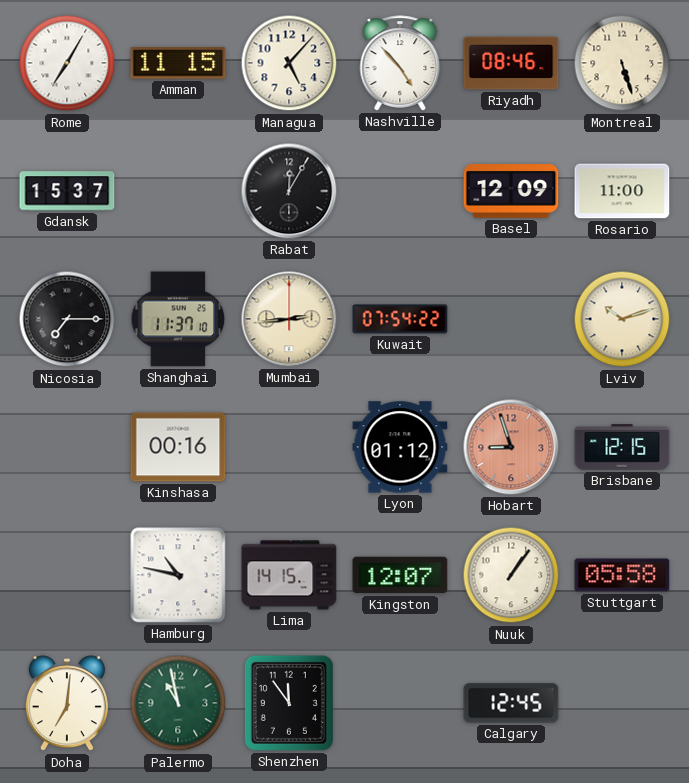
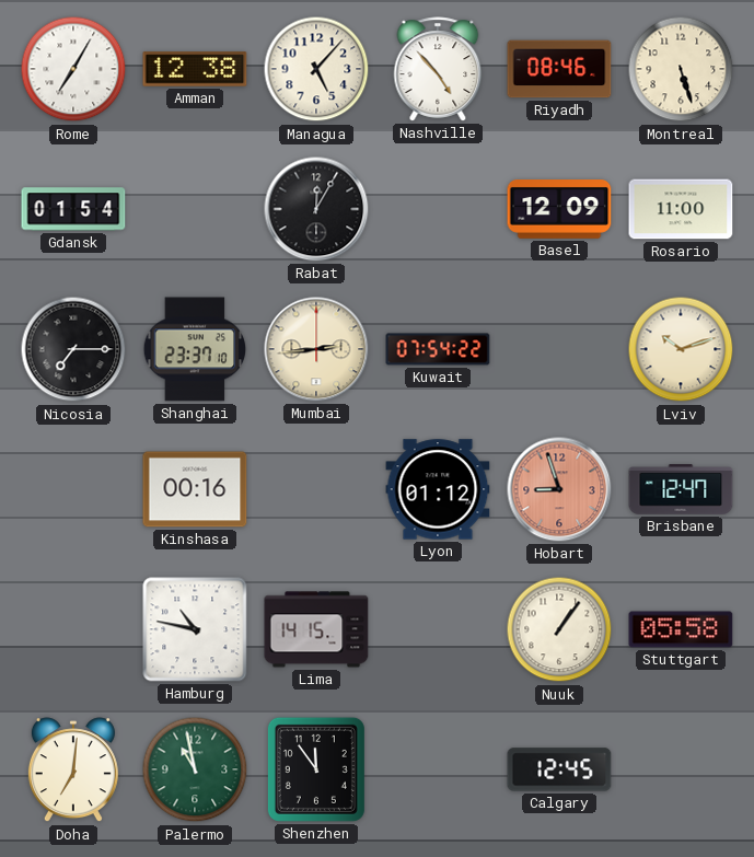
Amman: 11:15 -> 12:38 (195, 69)
Gdansk: 15:37 -> 01:54 (73, 209)
Shanghai: 11:37 -> 23:37 (195, 349)
Brisbane: 12:15 -> 12:47 (681, 489)
Kingston: 12:07 -> none (400, 575)
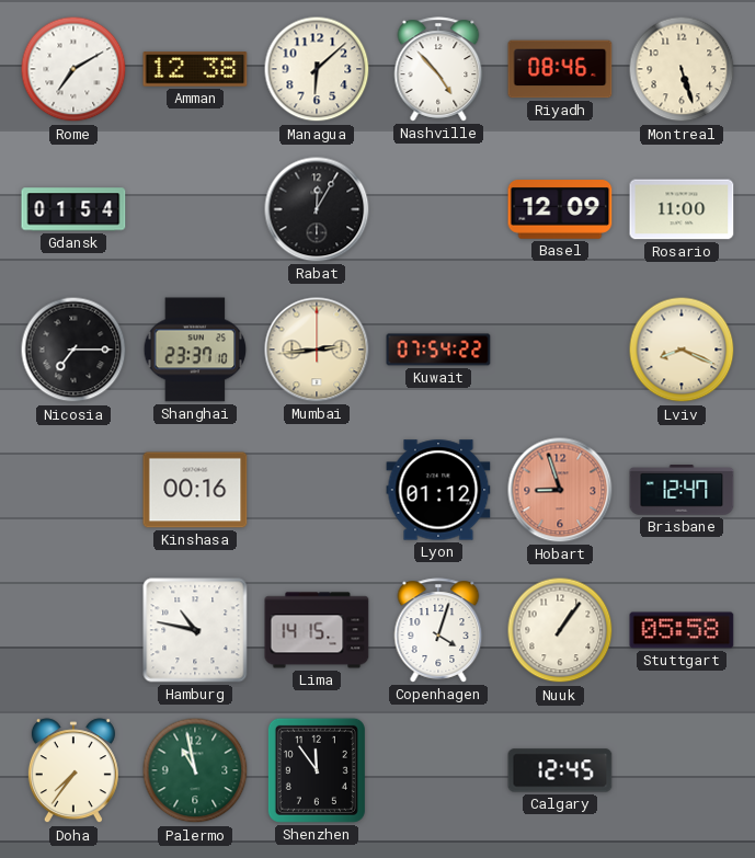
Rome: 7:05 -> 7:10 (73, 69)
Managua: 5:07 -> 6:08 (317, 69)
Lviv: 10:12 -> 8:19 (682, 350)
Copenhagen: none -> 4:03 (438, 630)
Doha: 7:01 -> 7:36 (73, 771)
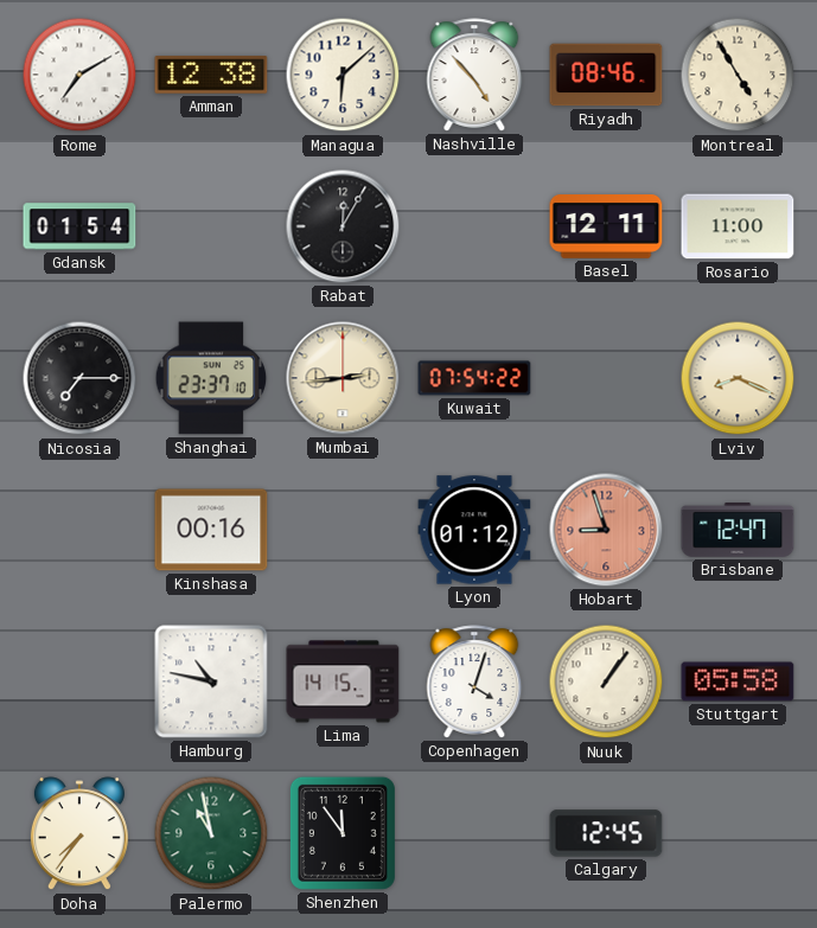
Montreal: 5:27 -> 4:55 (738, 75)
Basel: 12:09 -> 12:11 (606, 228)
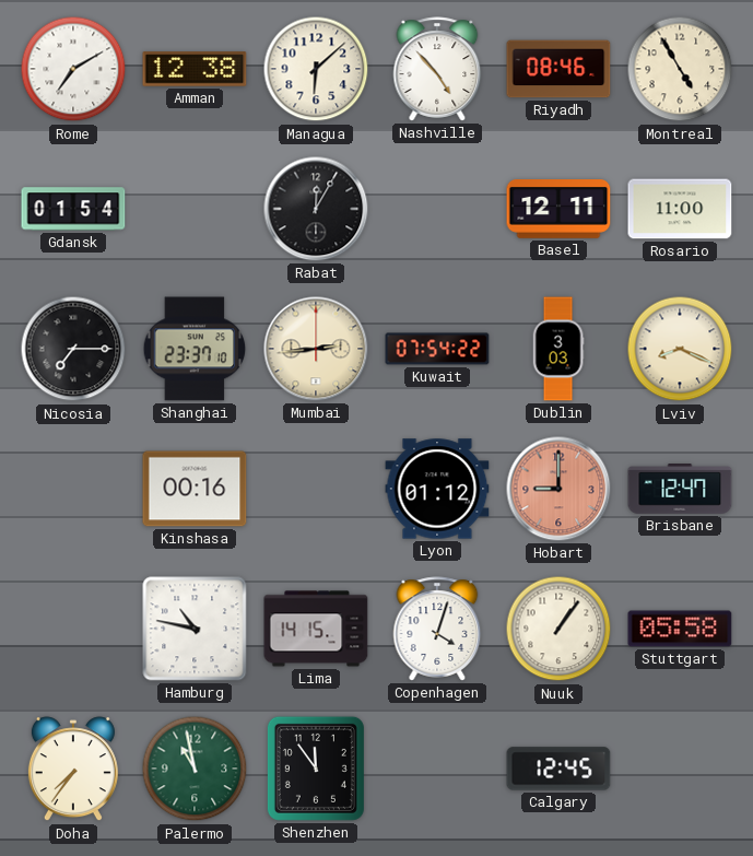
Dublin: none -> 3:03 (558, 349)
Hobart: 8:57 -> 9:00 (558, 489)
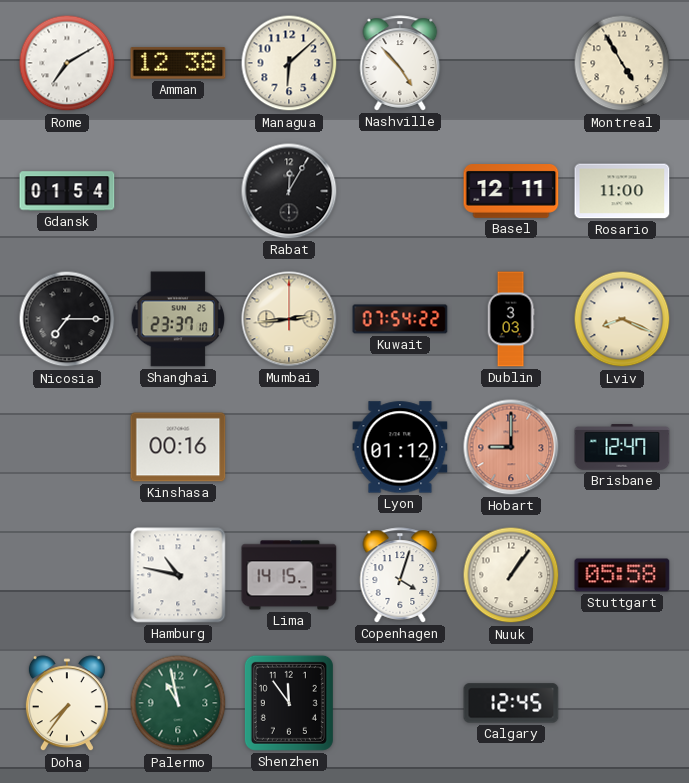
Riyadh: 08:46 -> none (558, 69)
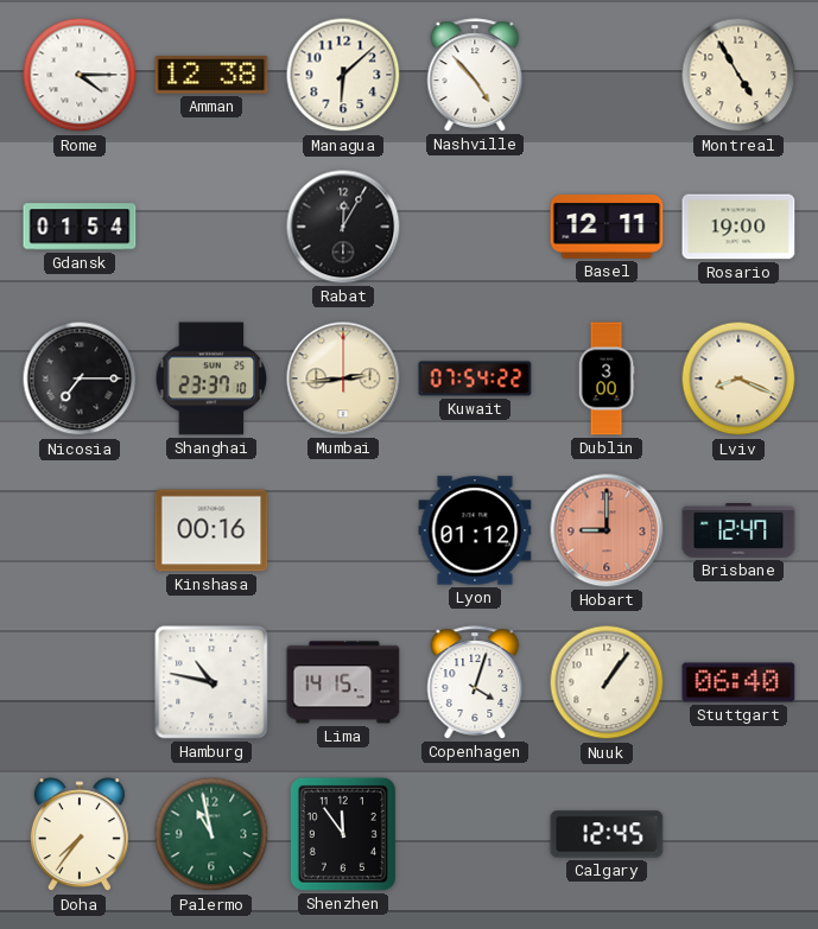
Rome: 7:10 -> 4:15 (80, 75)
Rosario: 11:00 -> 19:00 (738, 227)
Dublin: 3:03 -> 3:00 (607, 378)
Stuttgart: 05:58 -> 06:40 (738, 682)
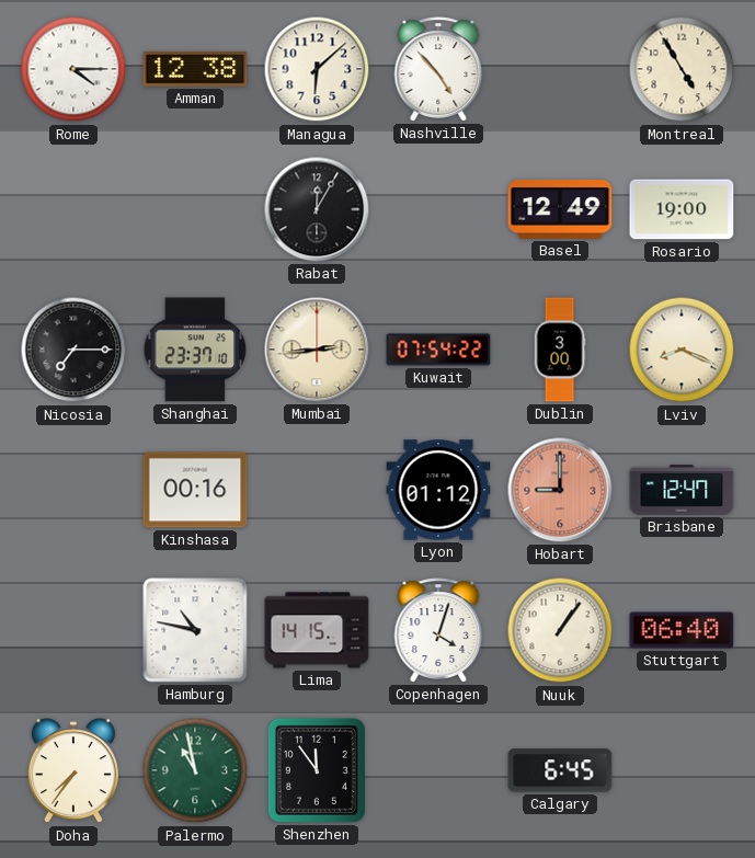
Gdansk: 01:54 -> none (80, 227)
Basel: 12:11 -> 12:49 (560, 210)
Calgary: 12:45 -> 6:45 (560, 770)
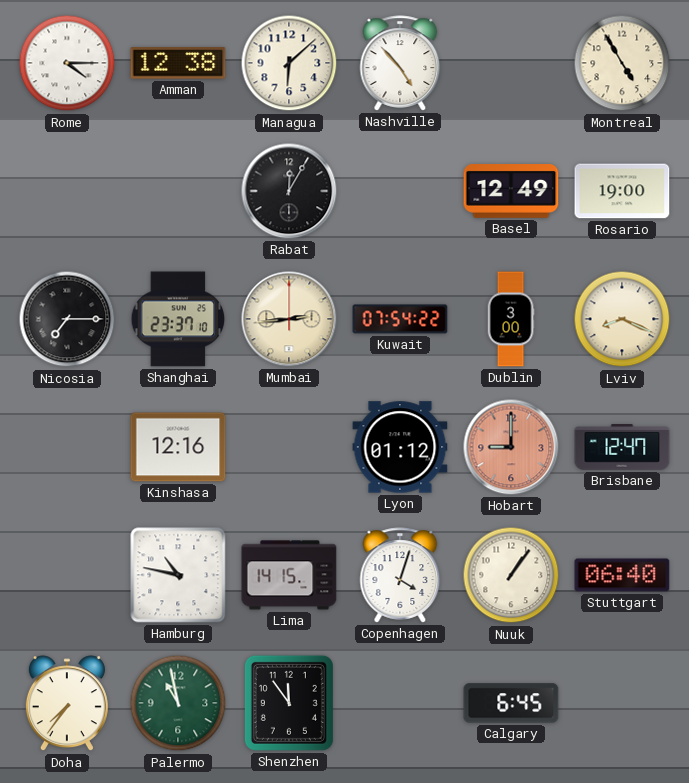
Kinshasa: 00:16 -> 12:16 (178, 447)
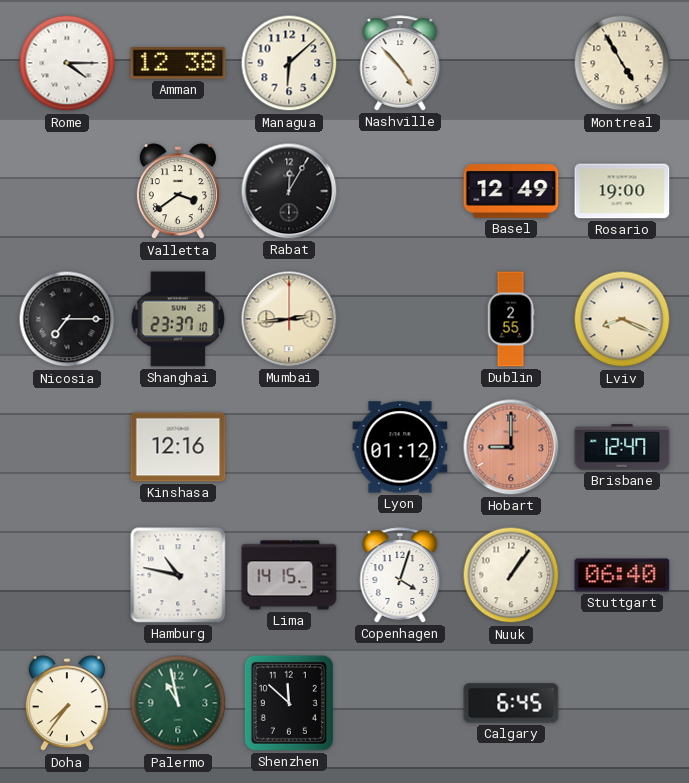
Valletta: none -> 3:39 (178, 192)
Kuwait: 07:54 -> none (400, 319)
Dublin: 3:00 -> 2:55 (511, 319)
Shenzhen: 11:54 -> 11:52 (289, 703)
